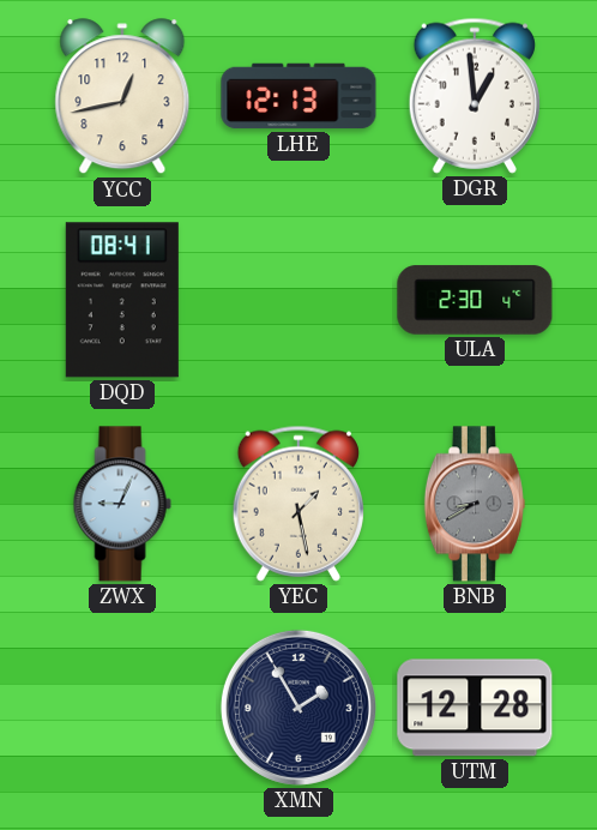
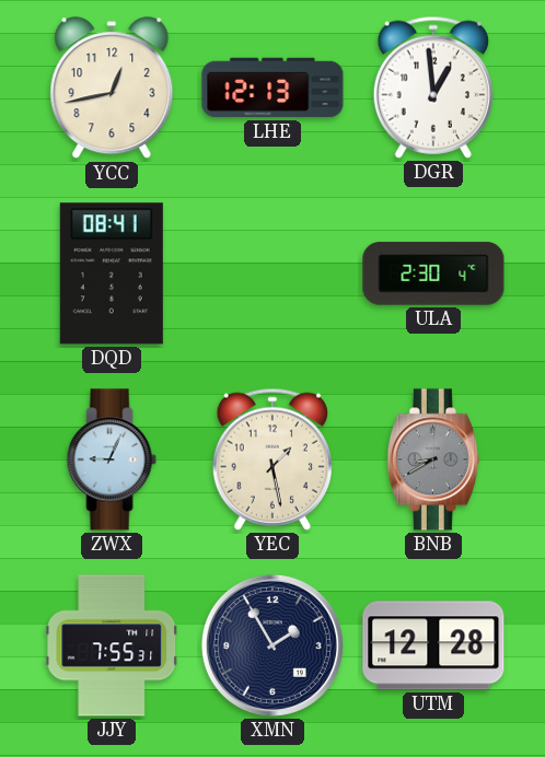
JJY: none -> 7:55 (112, 645)
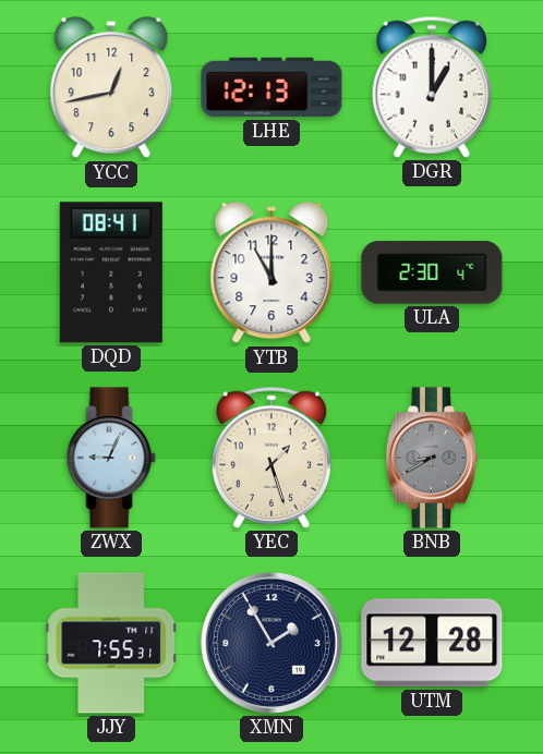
DGR: 12:59 -> 1:00 (432, 87)
YTB: none -> 11:00 (271, 273)
YEC: 1:28 -> 1:27 (271, 458)
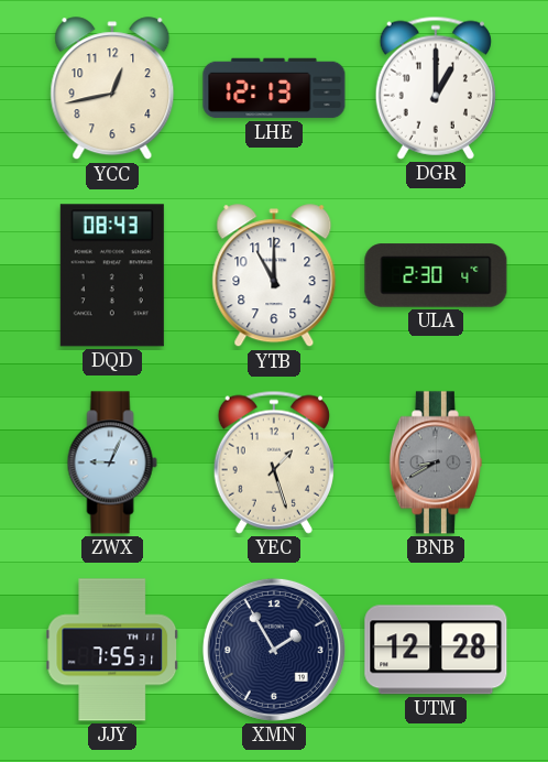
DQD: 08:41 -> 08:43 (112, 275)
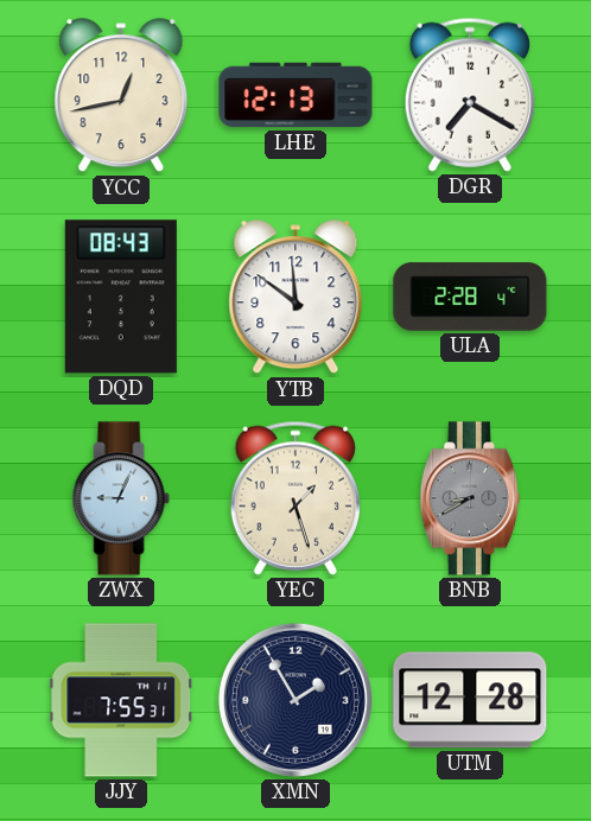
DGR: 1:00 -> 7:20 (470, 95)
YTB: 11:00 -> 11:51 (295, 298)
ULA: 2:30 -> 2:28 (470, 297)
